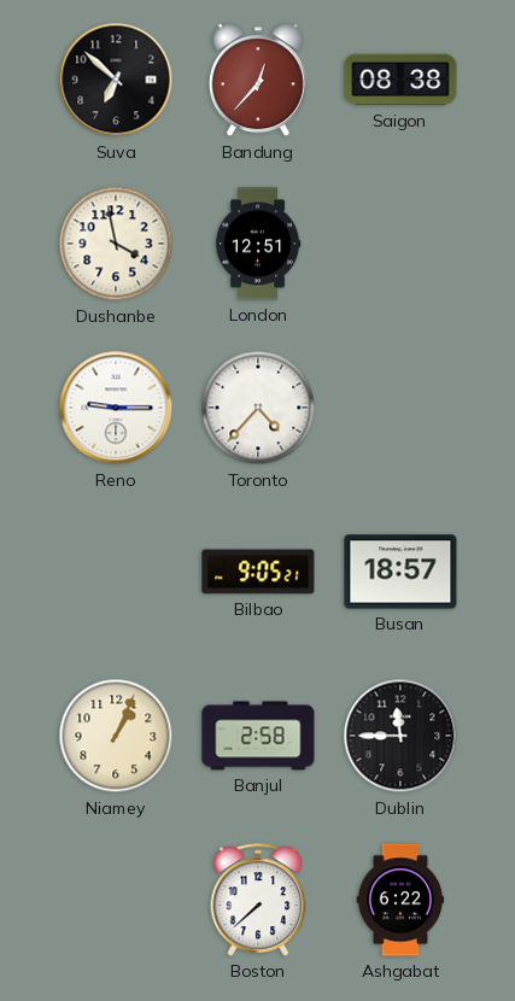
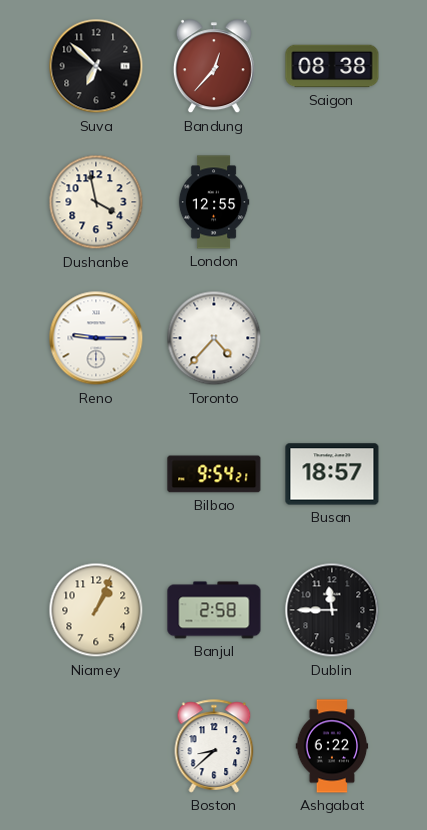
London: 12:51 -> 12:55 (214, 202)
Bilbao: 9:05 -> 9:54 (214, 474)
Boston: 7:38 -> 8:38 (214, 746)
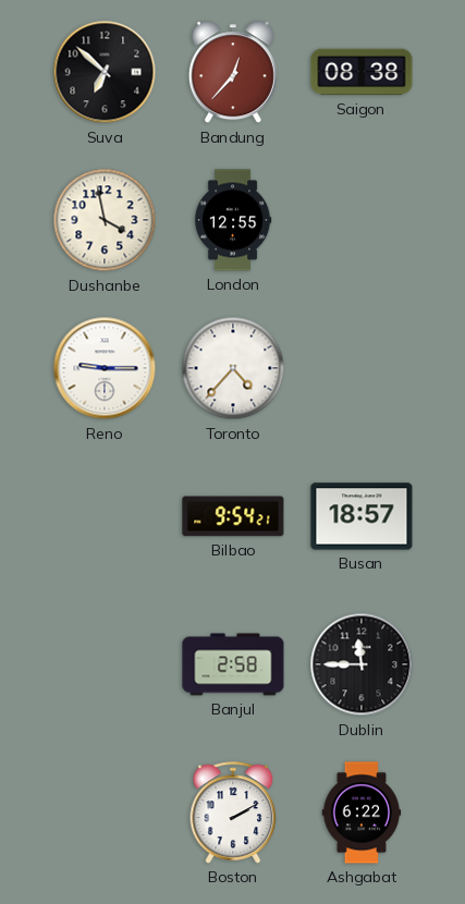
Niamey: 1:04 -> none (96, 610)
Boston: 8:38 -> 2:10 (233, 813)
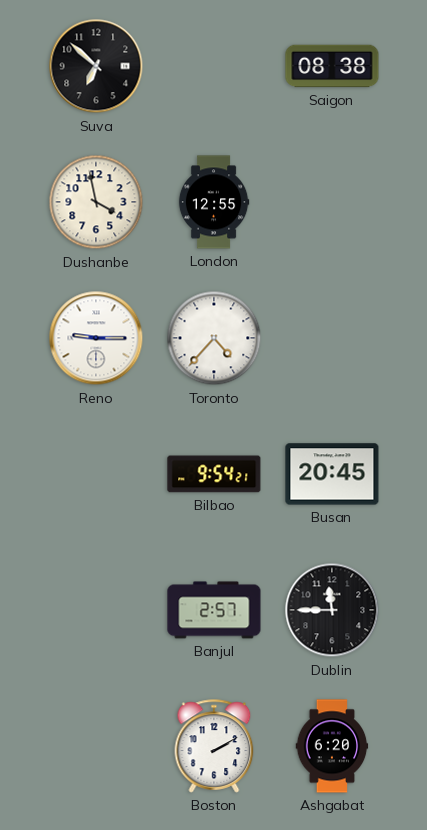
Bandung: 12:37 -> none (233, 73)
Busan: 18:57 -> 20:45 (332, 474)
Banjul: 2:58 -> 2:57 (214, 610)
Ashgabat: 6:22 -> 6:20 (332, 746)
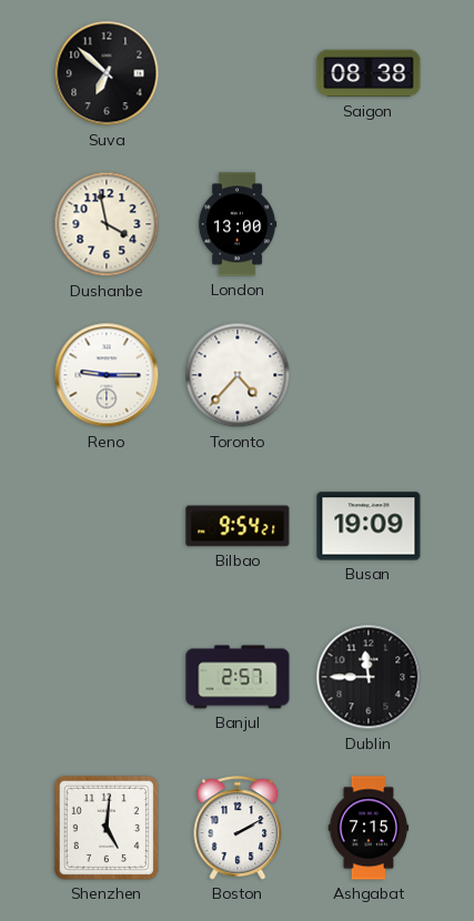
London: 12:55 -> 13:00 (238, 224)
Busan: 20:45 -> 19:09 (369, 526)
Shenzhen: none -> 5:01 (107, 828)
Ashgabat: 6:20 -> 7:15 (369, 828)
